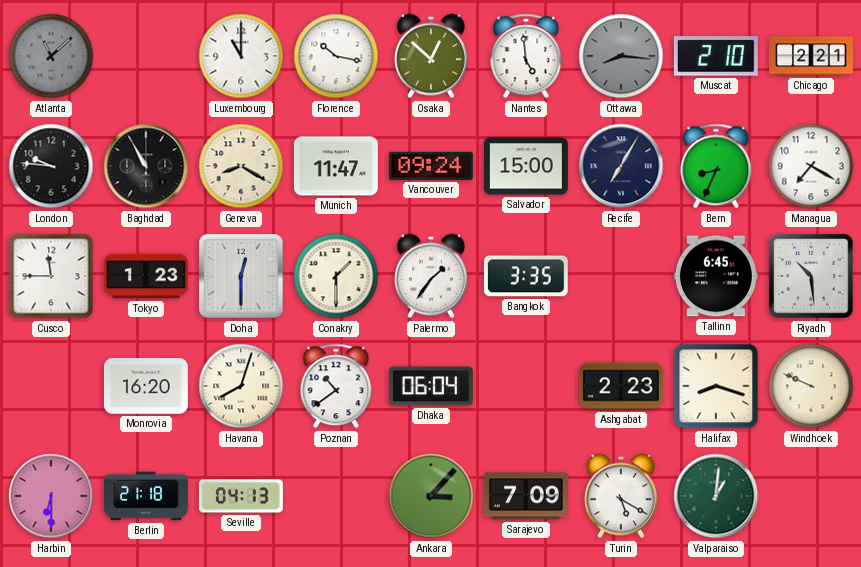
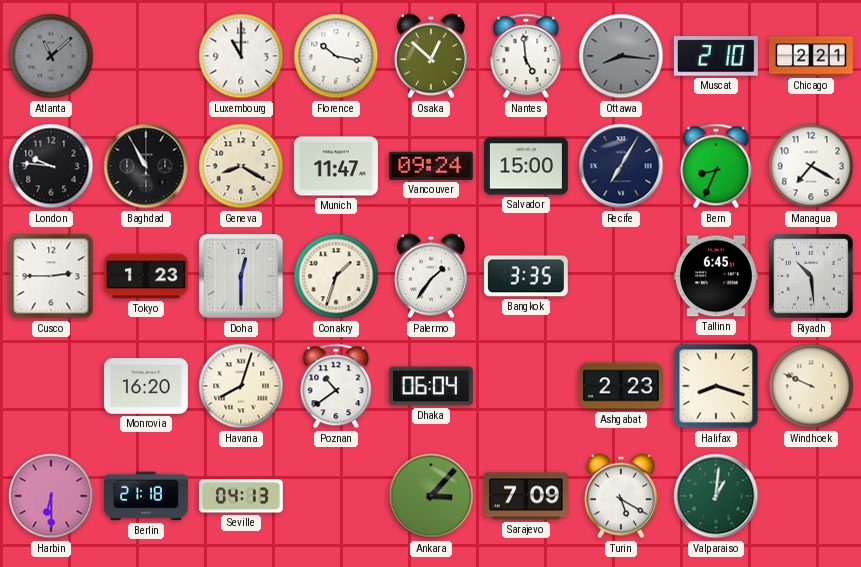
Cusco: 11:45 -> 2:45 (51, 276)
Conakry: 1:30 -> 1:33 (336, 276)
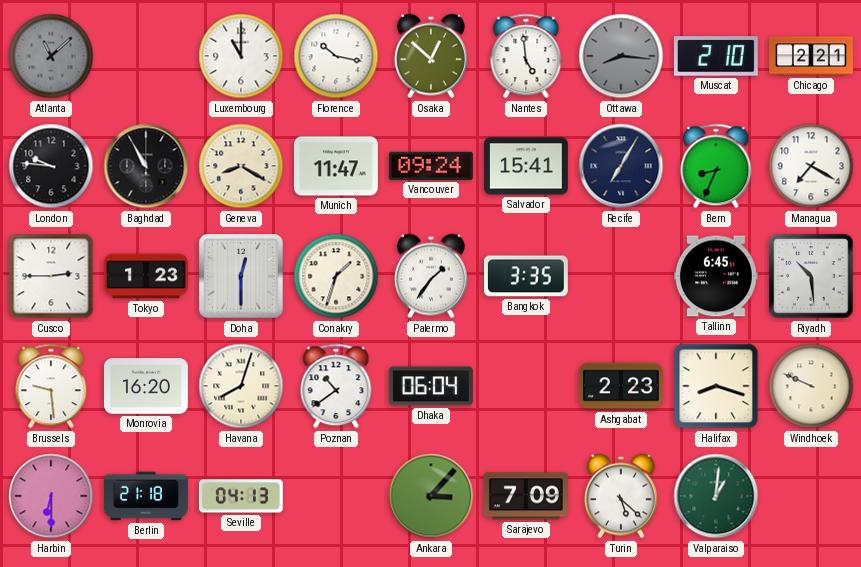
Salvador: 15:00 -> 15:41 (526, 166)
Brussels: none -> 9:29 (51, 386)
Turin: 5:20 -> 5:22 (621, 496)
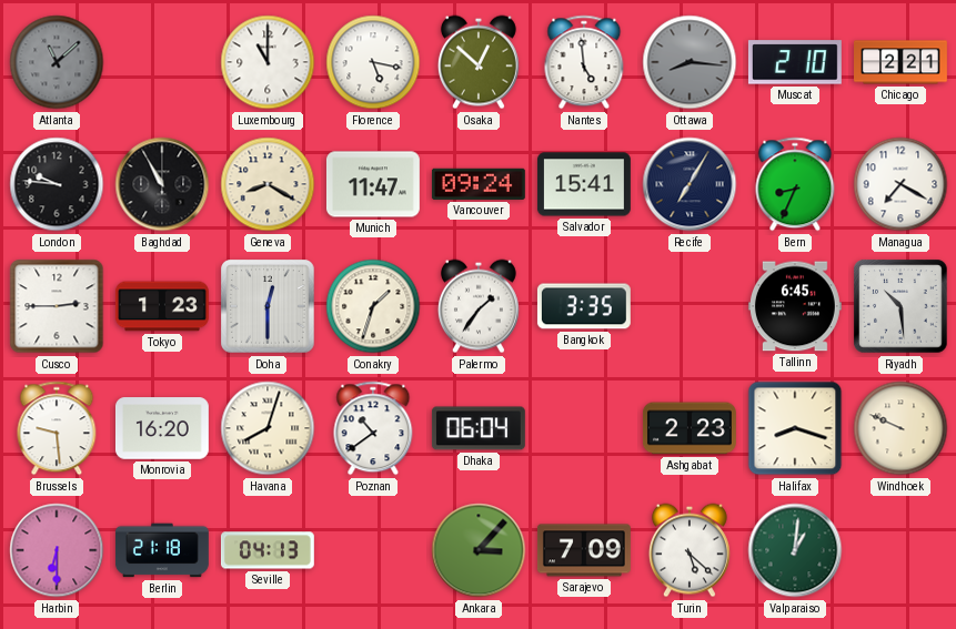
Florence: 10:17 -> 5:17 (373, 62)
